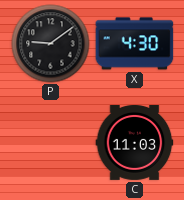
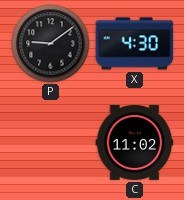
C: 11:03 -> 11:02 (135, 142)
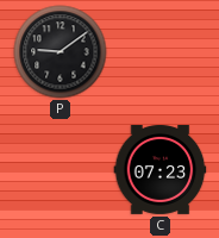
X: 4:30 -> none (135, 44)
C: 11:02 -> 07:23 (161, 169)
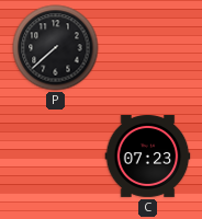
P: 9:09 -> 7:38 (56, 48)
